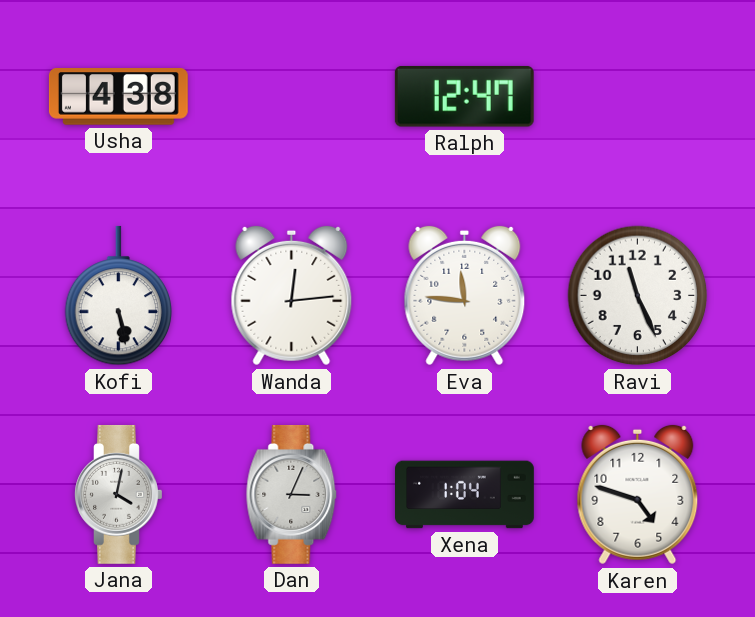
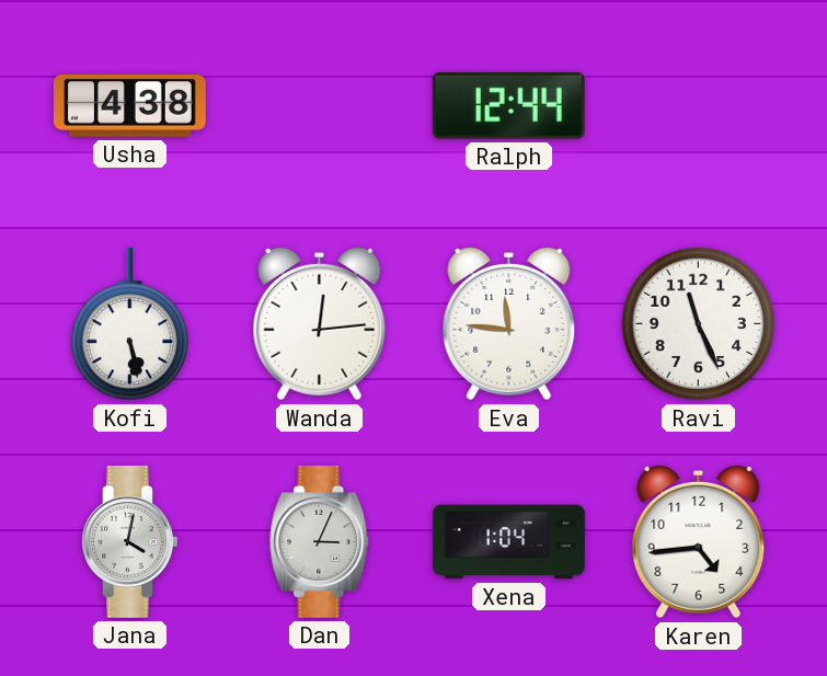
Ralph: 12:47 -> 12:44 (508, 105)
Karen: 4:48 -> 4:44 (699, 542)
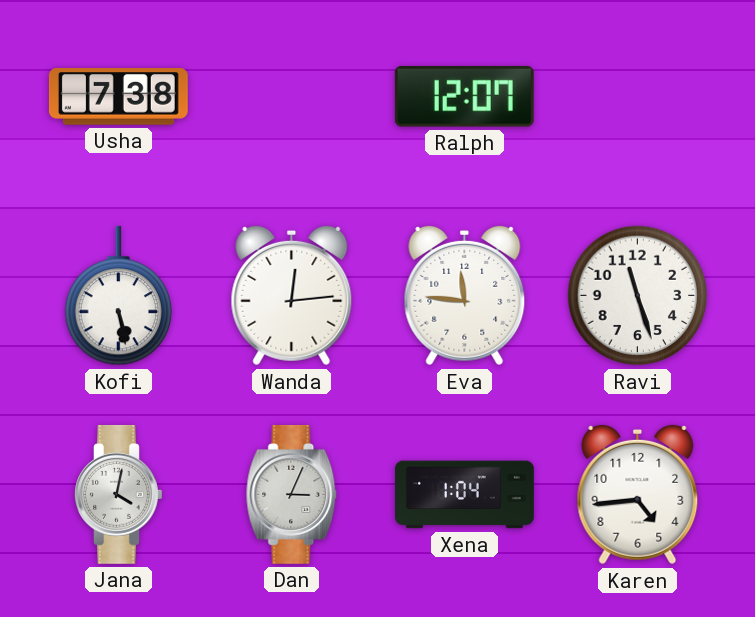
Usha: 4:38 -> 7:38 (118, 97)
Ralph: 12:44 -> 12:07 (464, 96)
Ravi: 11:26 -> 11:27 (638, 296)
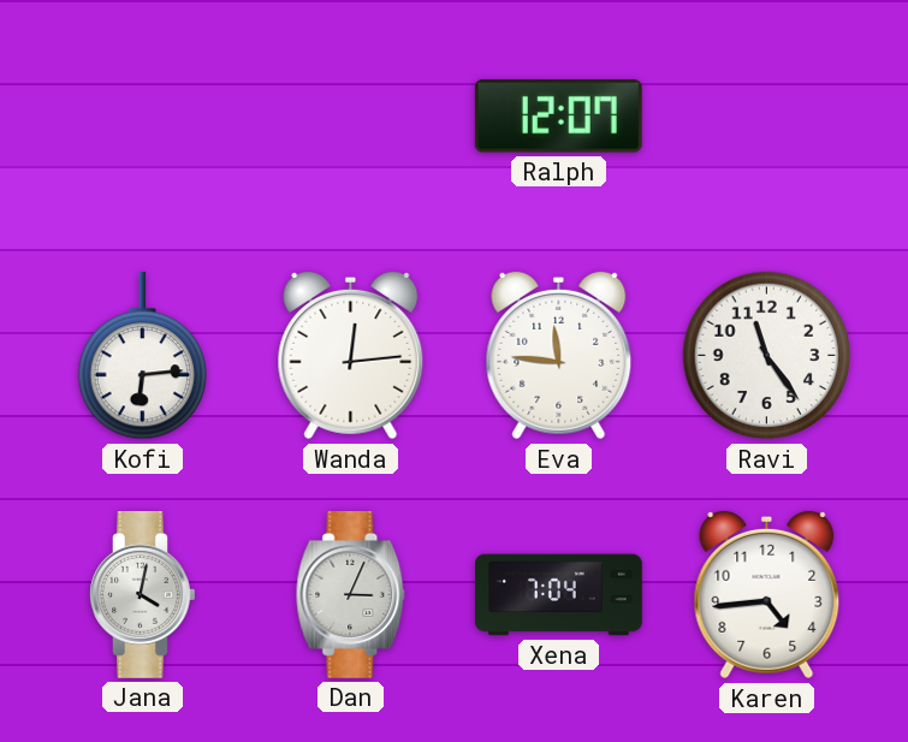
Usha: 7:38 -> none (118, 97)
Kofi: 5:28 -> 6:14 (143, 356)
Ravi: 11:27 -> 11:24 (767, 356)
Xena: 1:04 -> 7:04 (559, 595)
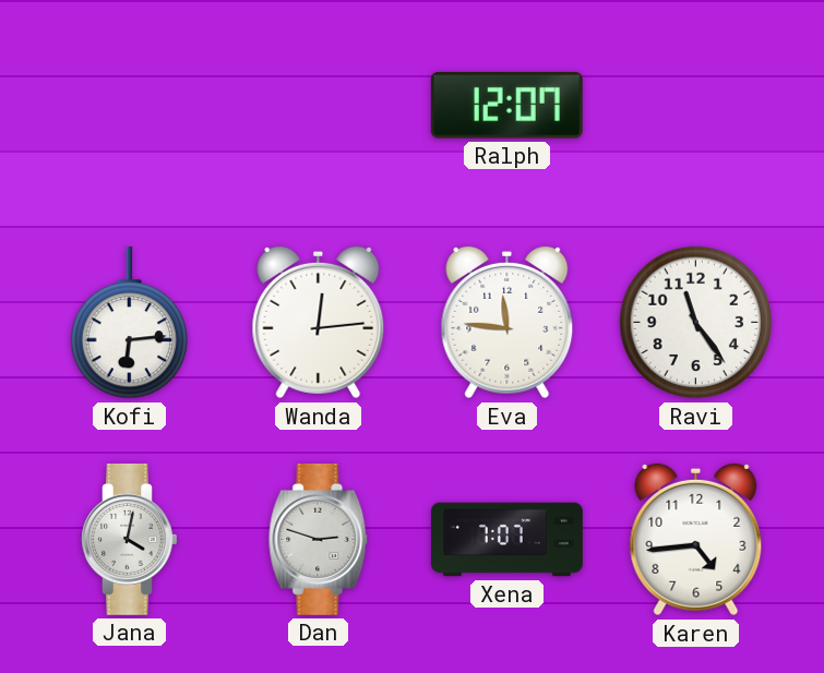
Dan: 3:04 -> 2:48 (319, 539)
Xena: 7:04 -> 7:07 (507, 540)
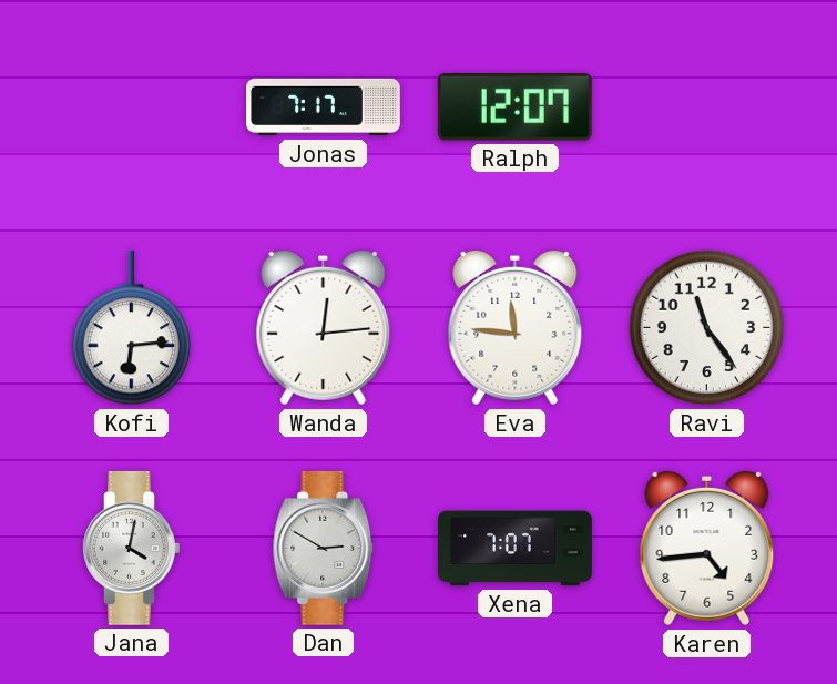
Jonas: none -> 7:17 (324, 108)
Dan: 2:48 -> 2:50 (324, 548)
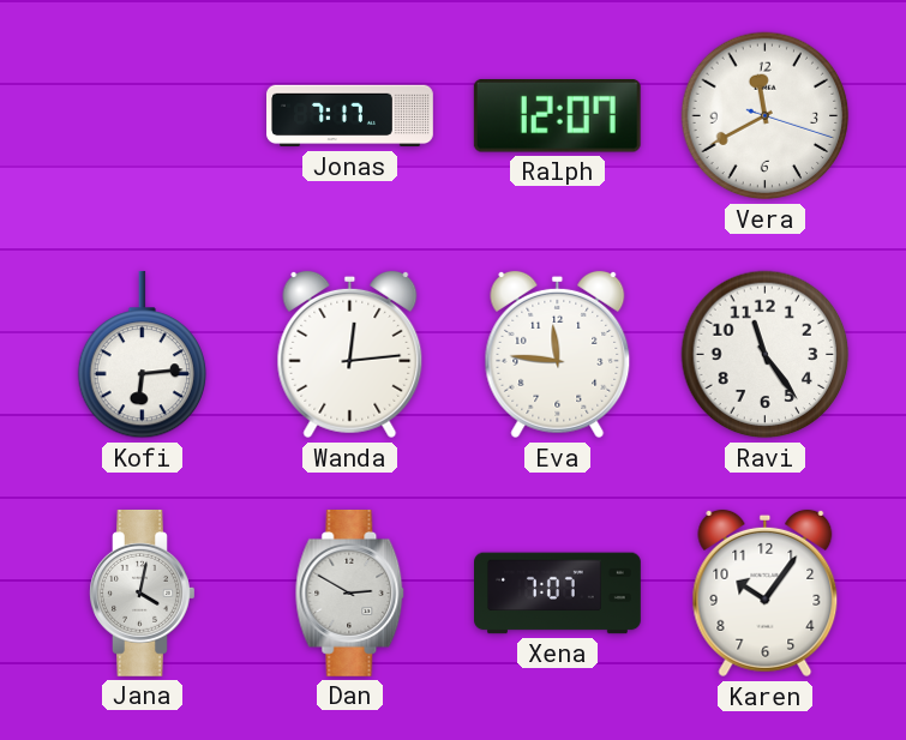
Vera: none -> 11:40 (766, 116)
Karen: 4:44 -> 10:06 (766, 594)
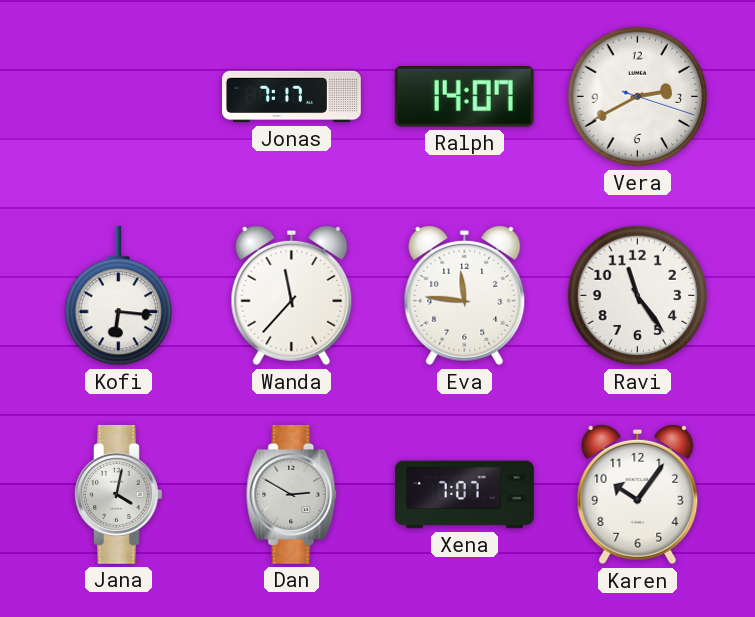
Ralph: 12:07 -> 14:07 (464, 96)
Vera: 11:40 -> 2:40 (638, 97)
Kofi: 6:14 -> 6:16 (119, 296)
Wanda: 12:14 -> 11:37 (292, 296)
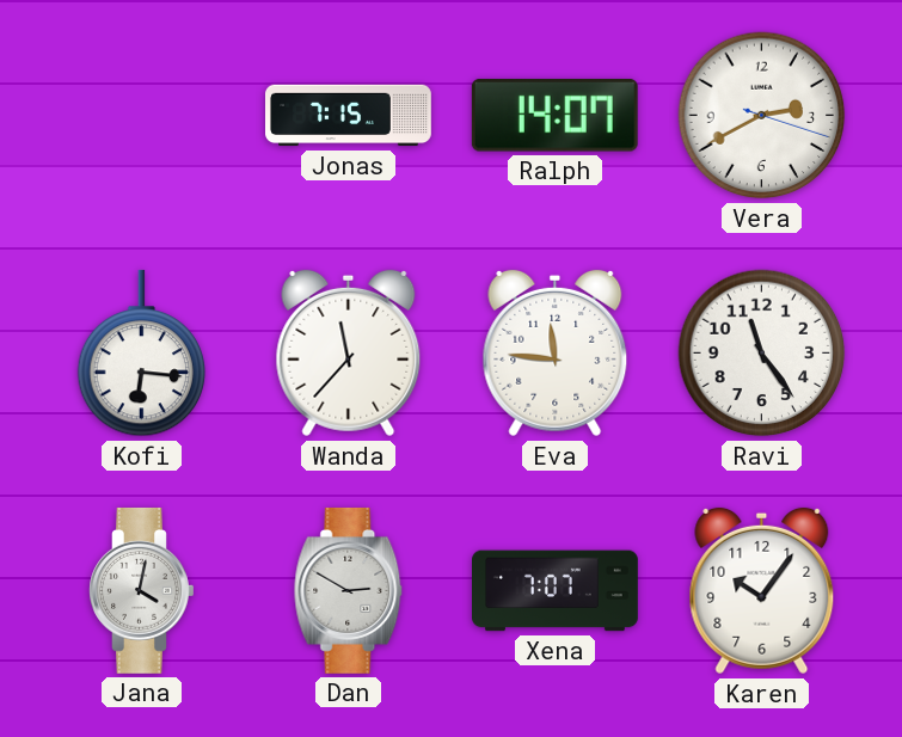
Jonas: 7:17 -> 7:15 (349, 116)
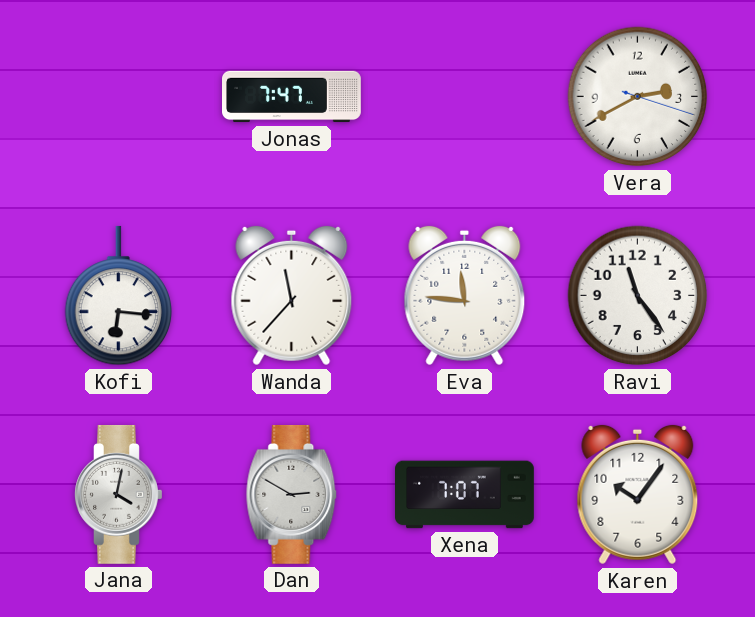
Jonas: 7:15 -> 7:47 (292, 97)
Ralph: 14:07 -> none (554, 115)
